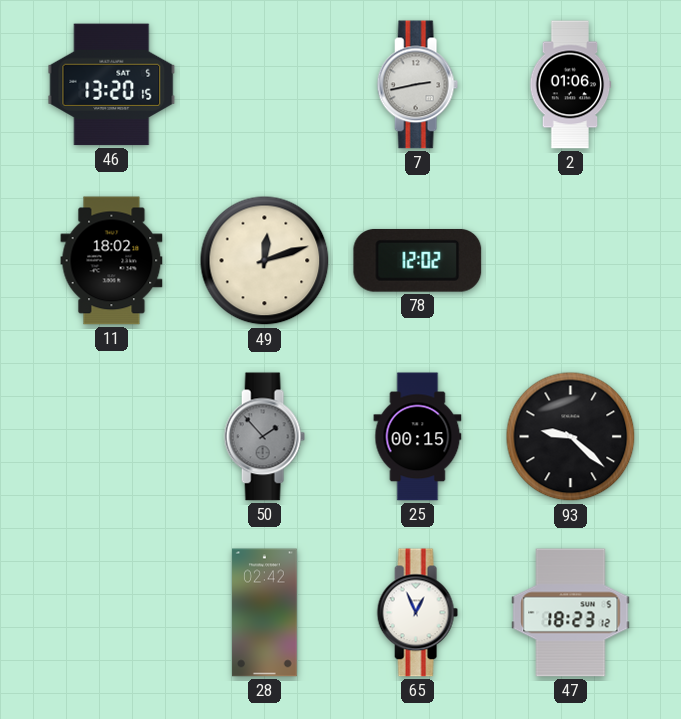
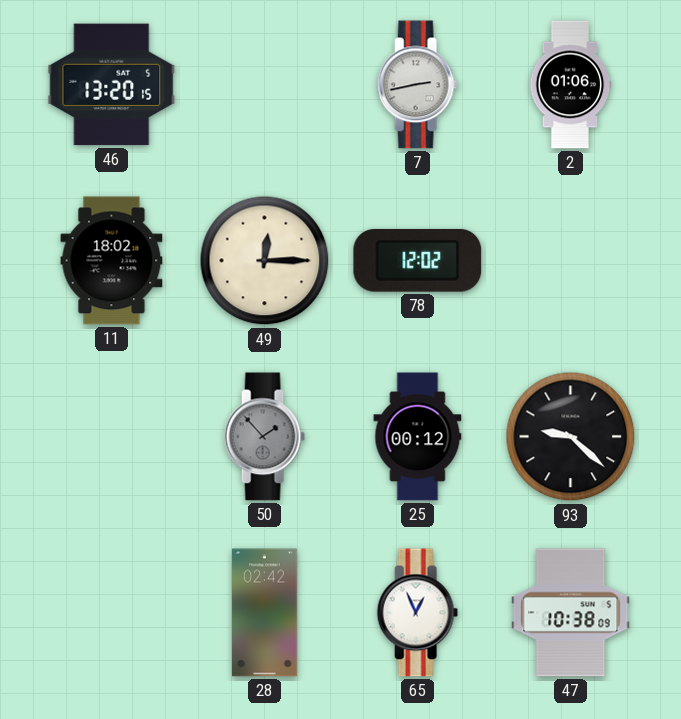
49: 12:12 -> 12:15 (265, 261)
25: 00:15 -> 00:12 (418, 437)
47: 18:23 -> 10:38 (571, 613)
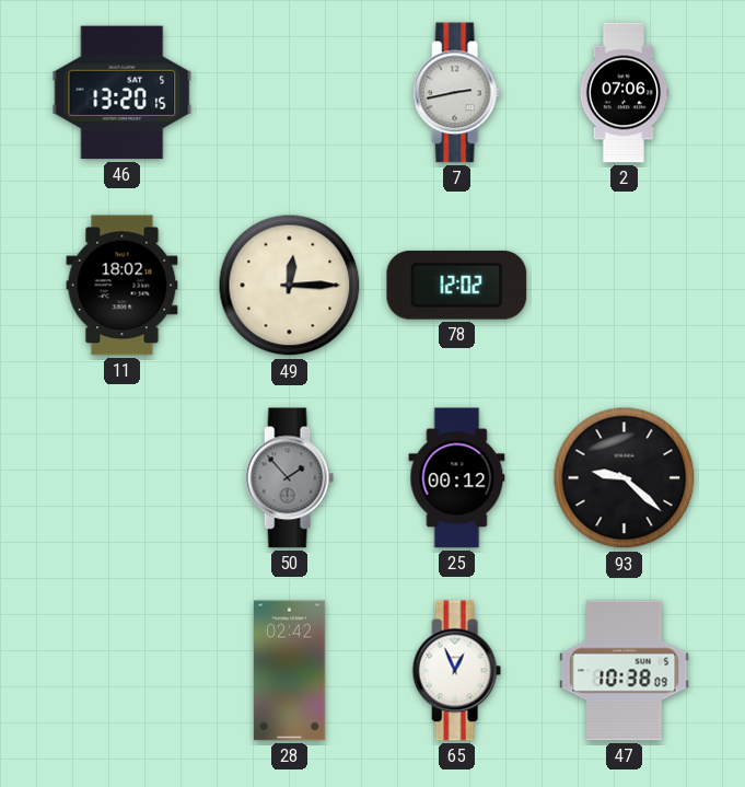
2: 01:06 -> 07:06 (624, 93)
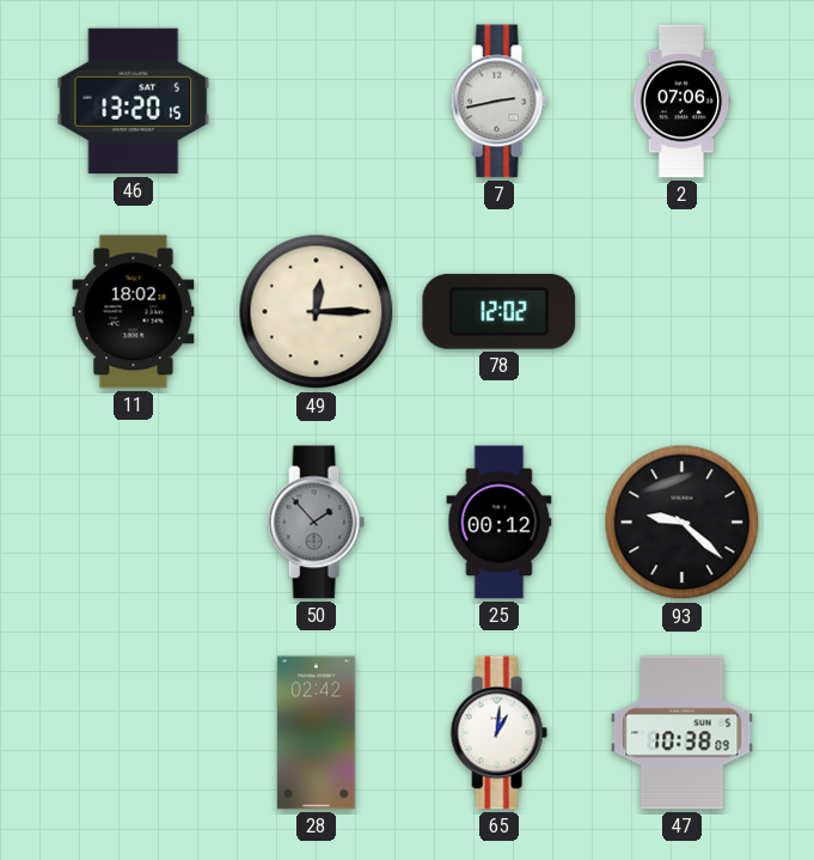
65: 12:56 -> 1:01 (498, 733)
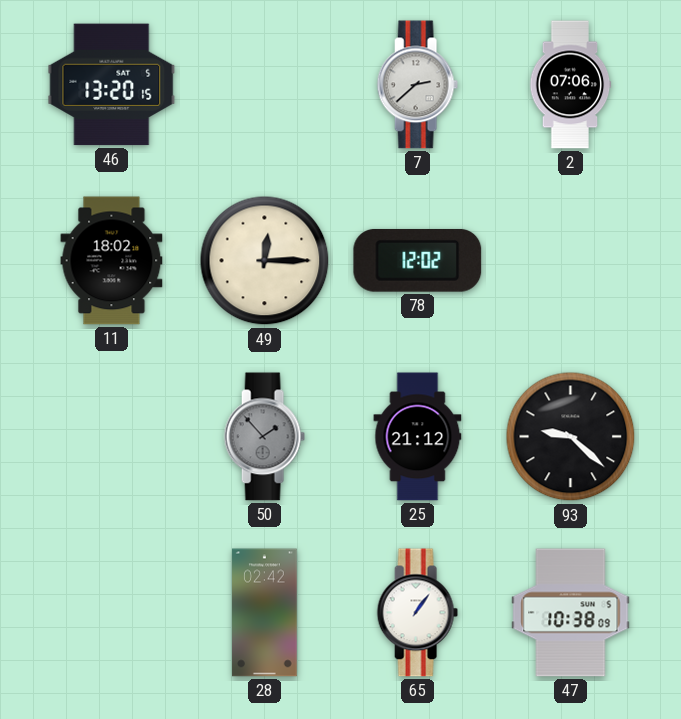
7: 2:43 -> 2:38 (417, 85)
25: 00:12 -> 21:12 (418, 437)
65: 1:01 -> 1:06 (417, 613)
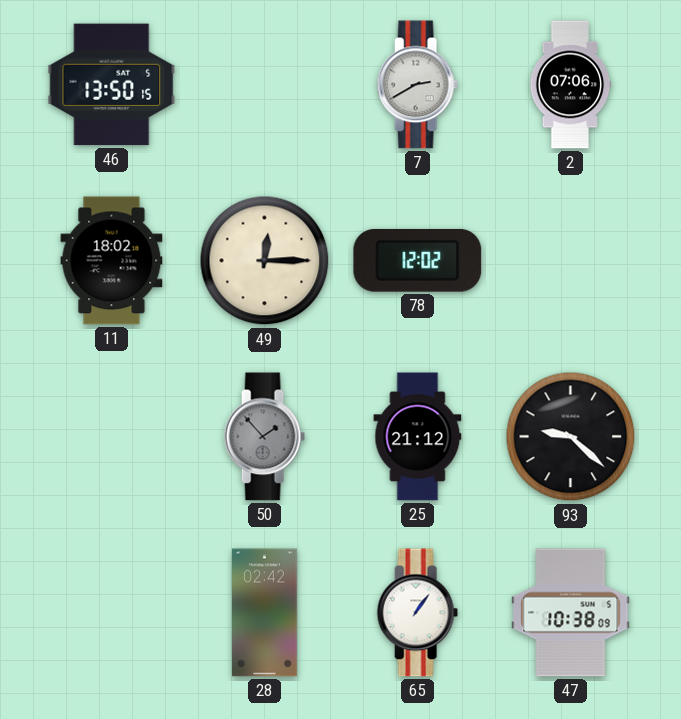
46: 13:20 -> 13:50 (112, 85)
7: 2:38 -> 2:40 (417, 85)
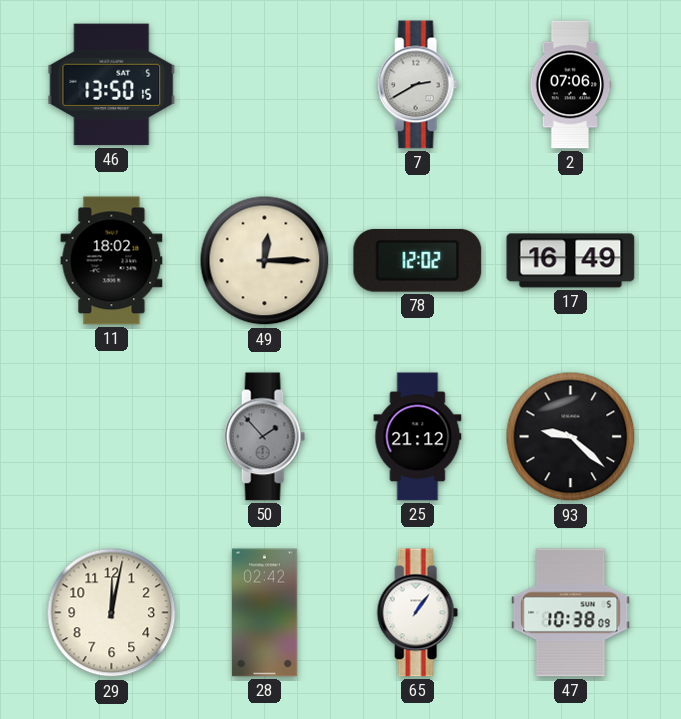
17: none -> 16:49 (571, 261)
29: none -> 12:02 (112, 613)
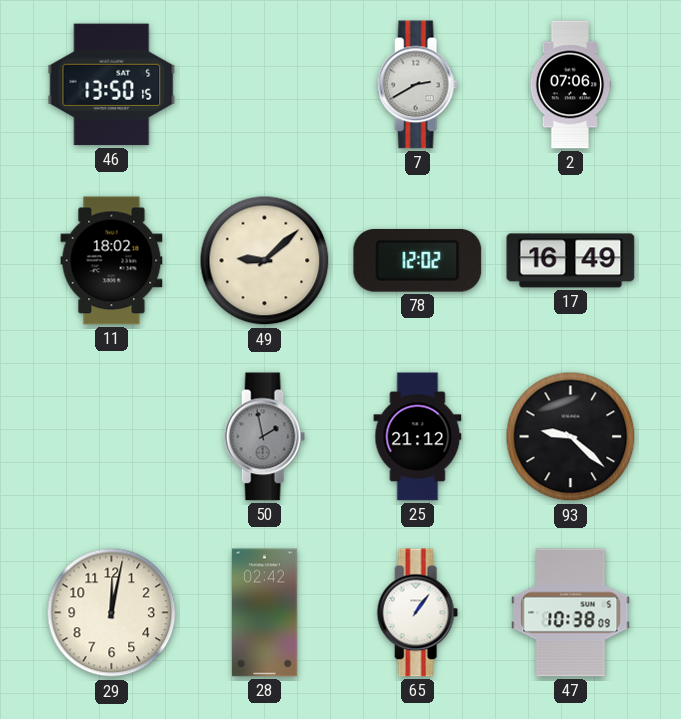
49: 12:15 -> 9:08 (265, 261)
50: 1:53 -> 1:58 (264, 437)
